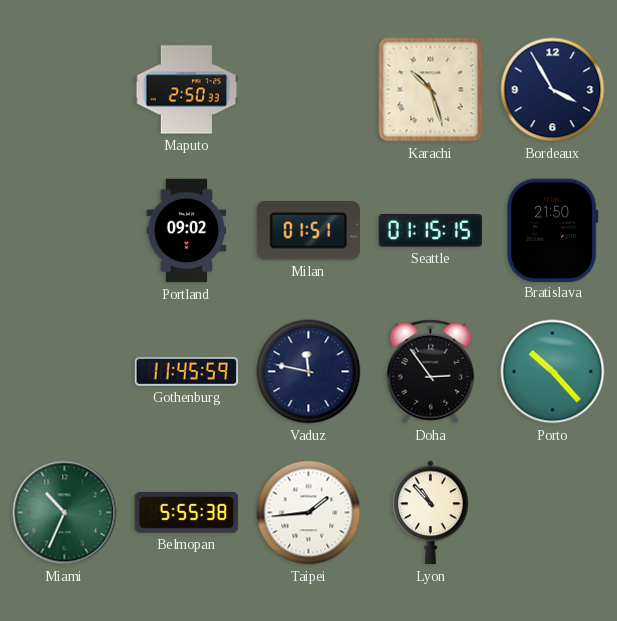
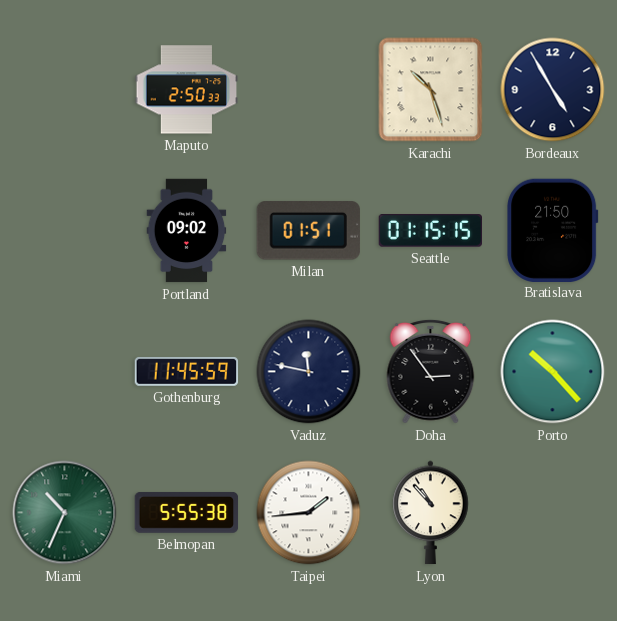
Bordeaux: 3:55 -> 4:55 (553, 90)
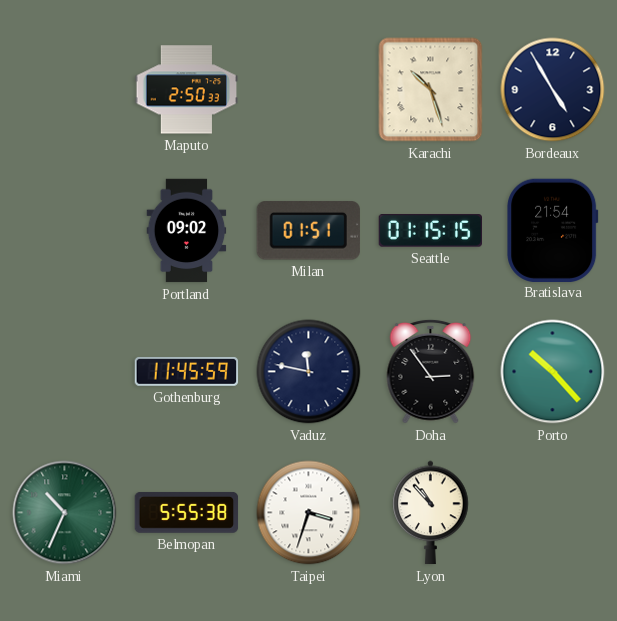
Bratislava: 21:50 -> 21:54 (553, 230)
Taipei: 1:44 -> 3:33 (309, 513)
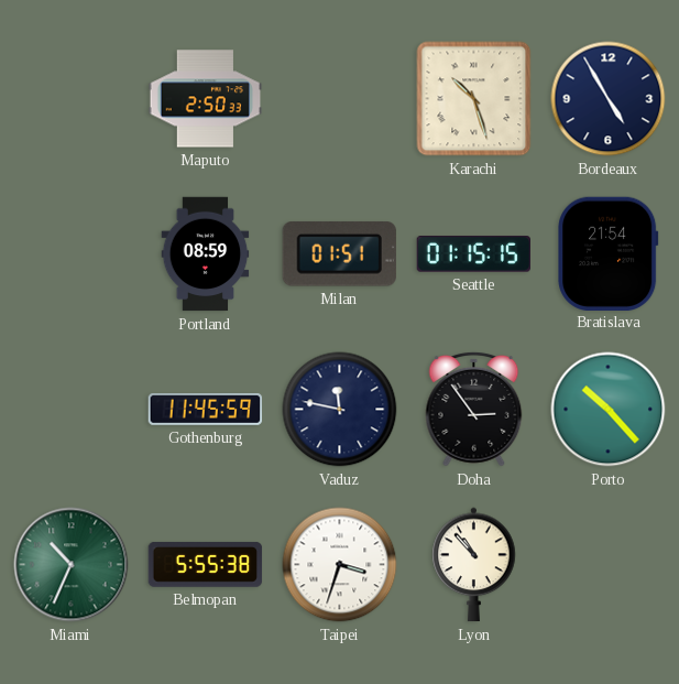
Portland: 09:02 -> 08:59 (206, 254)
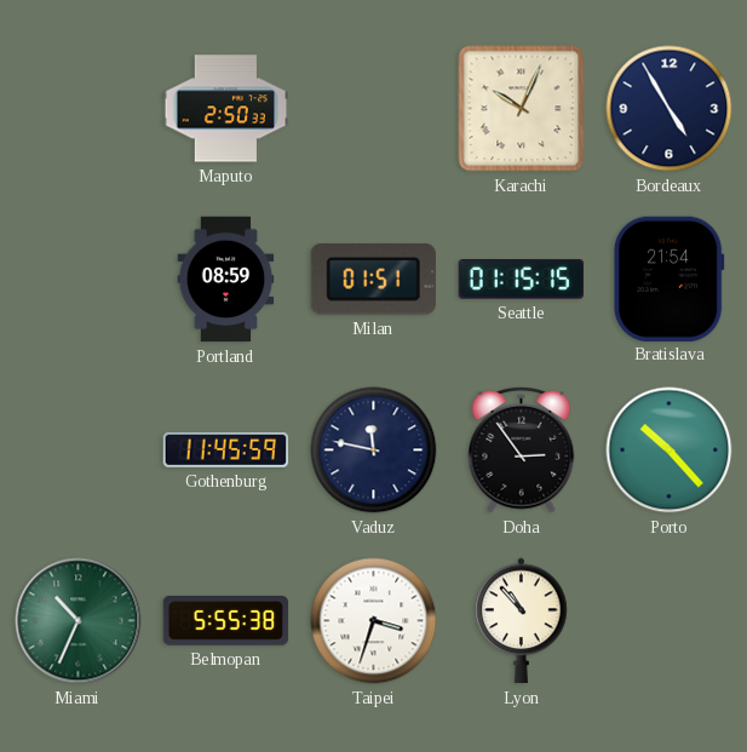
Karachi: 10:27 -> 10:04 (522, 109)
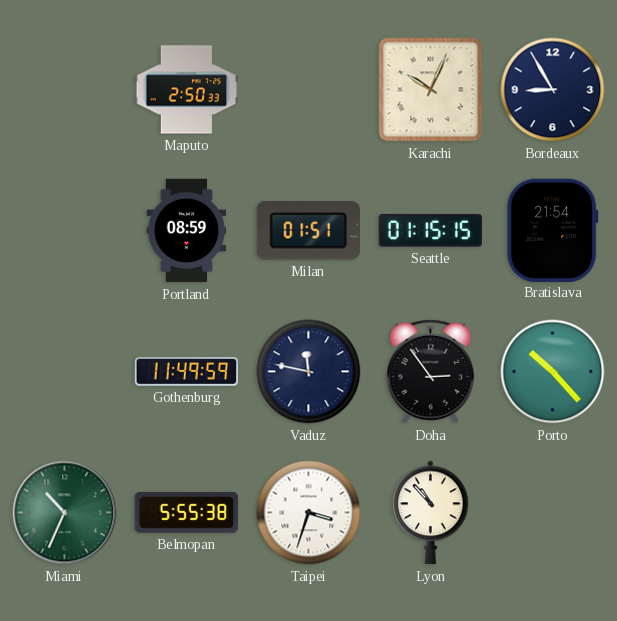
Bordeaux: 4:55 -> 8:55 (553, 90)
Gothenburg: 11:45 -> 11:49 (187, 371)
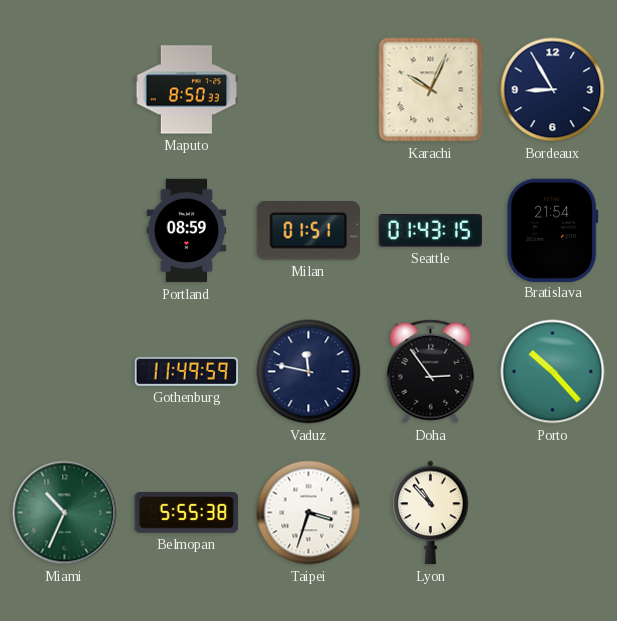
Maputo: 2:50 -> 8:50 (187, 90)
Seattle: 01:15 -> 01:43 (430, 231)
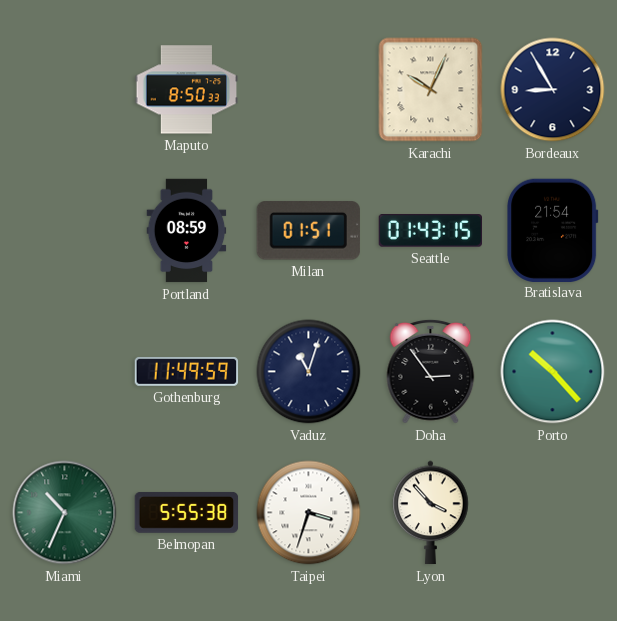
Vaduz: 11:47 -> 11:03 (309, 372)
Lyon: 10:53 -> 3:53 (431, 513)
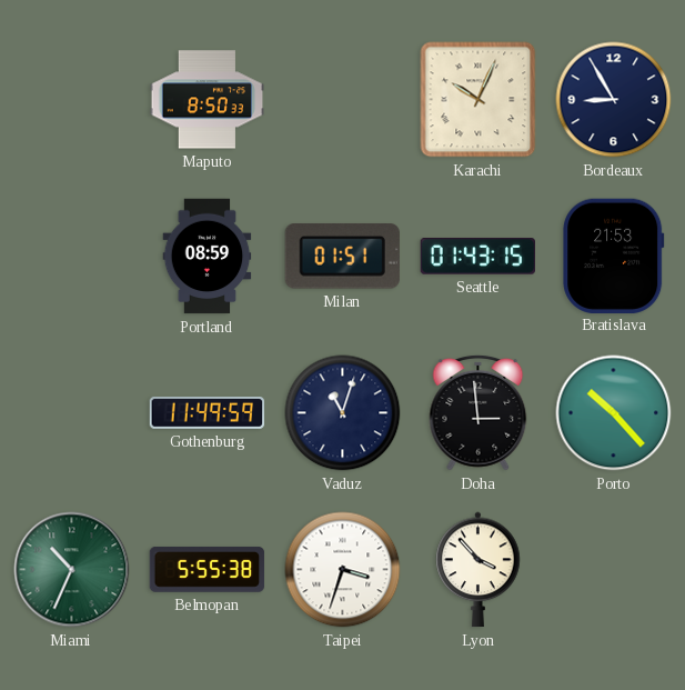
Bratislava: 21:54 -> 21:53 (614, 256)
Doha: 2:54 -> 2:59 (479, 412)
